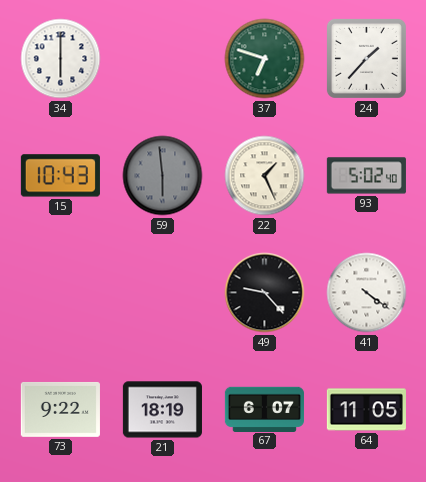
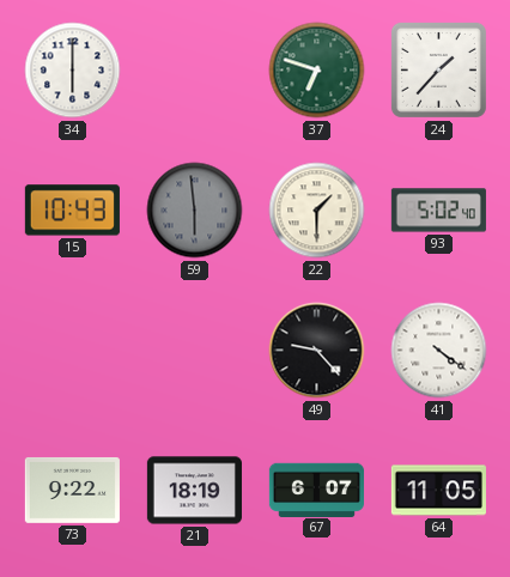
22: 1:26 -> 1:30 (317, 211)
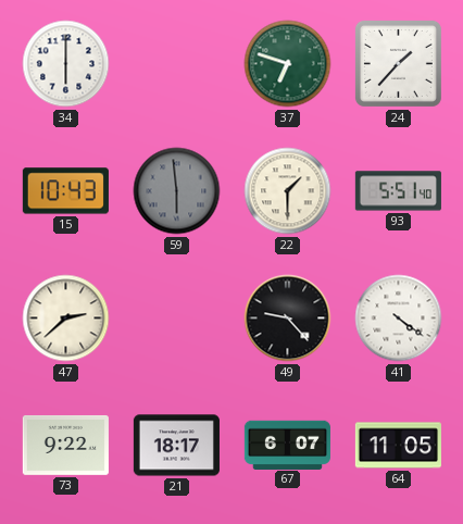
93: 5:02 -> 5:51 (398, 191)
47: none -> 2:38 (66, 319)
21: 18:19 -> 18:17 (176, 446)
